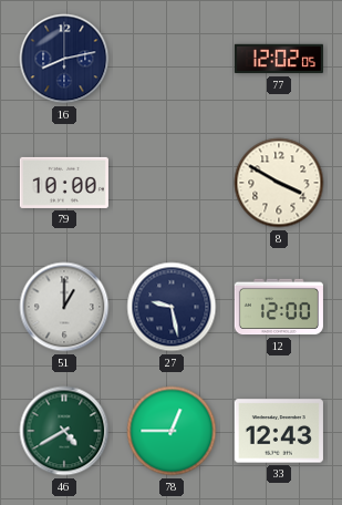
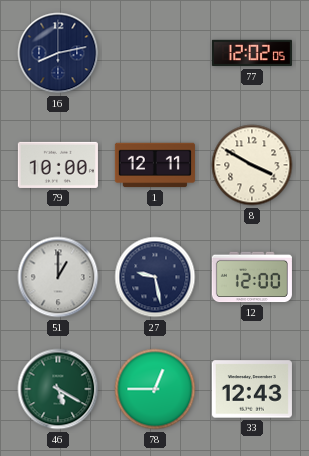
1: none -> 12:11 (155, 165)
46: 4:40 -> 5:20 (58, 389)
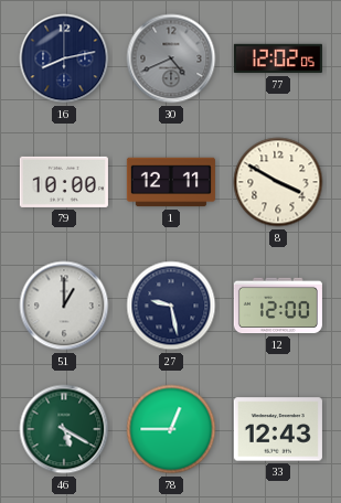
30: none -> 4:41 (171, 58)
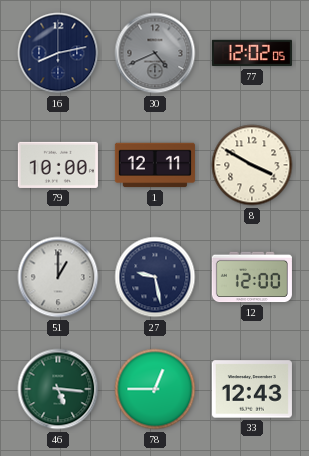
46: 5:20 -> 5:16 (58, 389)
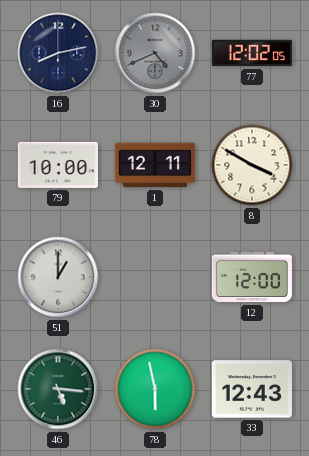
27: 9:28 -> none (155, 277)
78: 12:45 -> 5:58 (155, 389)
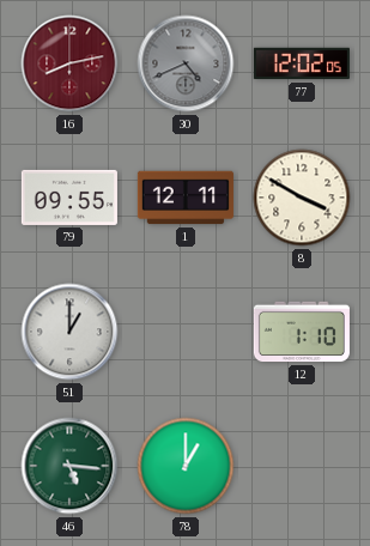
16 dial: navy -> burgundy (69, 63)
79: 10:00 -> 09:55 (69, 198)
12: 12:00 -> 1:10 (302, 332)
78: 5:58 -> 1:00 (186, 466)
33: 12:43 -> none (252, 389)
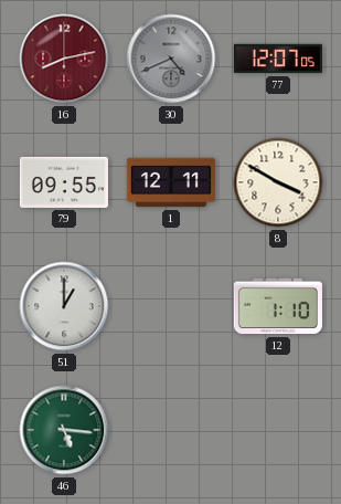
77: 12:02 -> 12:07 (278, 59)
78: 1:00 -> none (186, 466)
